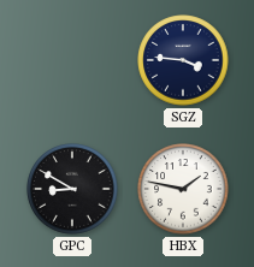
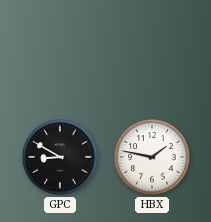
SGZ: 3:46 -> none (183, 60)
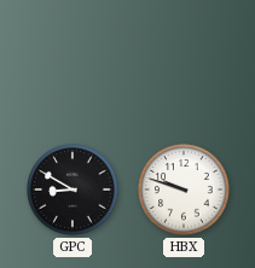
HBX: 1:47 -> 9:48 (184, 190)
